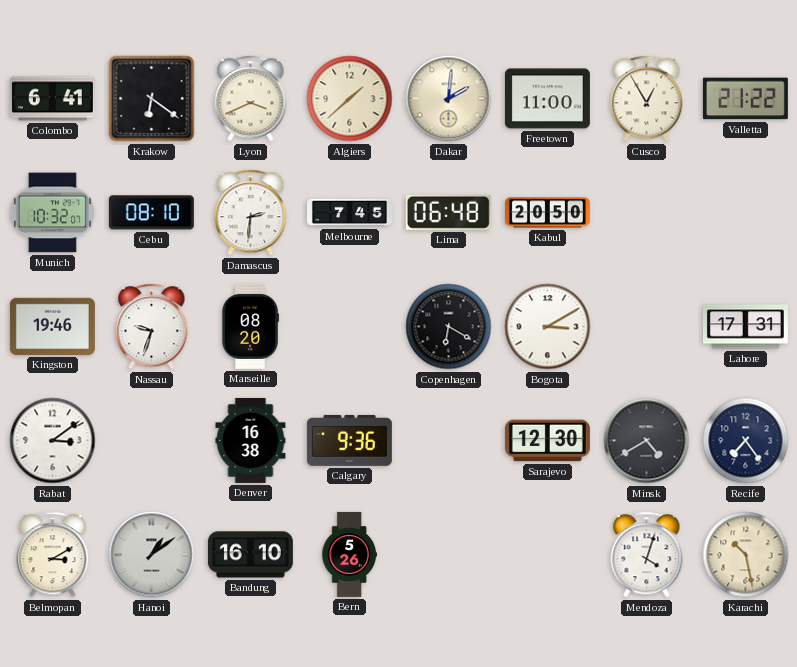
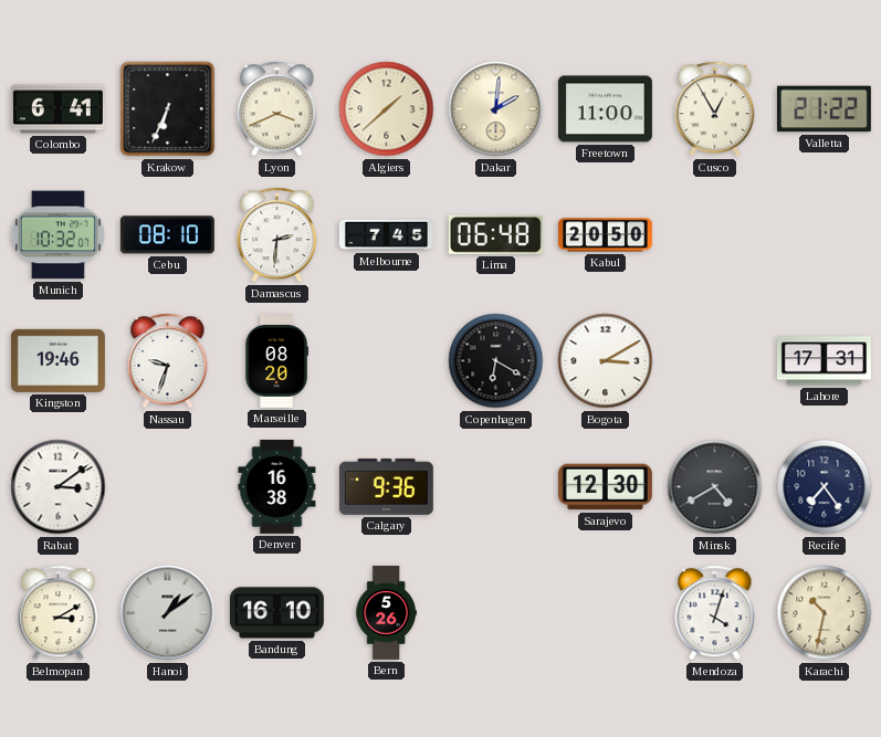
Krakow: 6:21 -> 6:34 (168, 109)
Karachi: 10:28 -> 10:32 (825, 613)
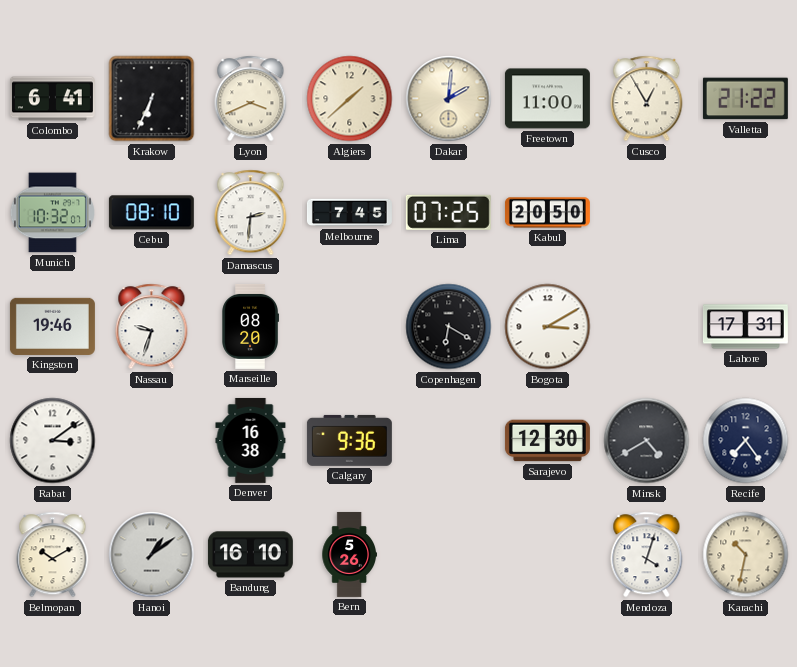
Lima: 06:48 -> 07:25 (448, 212)
Belmopan: 3:10 -> 10:10 (53, 555)
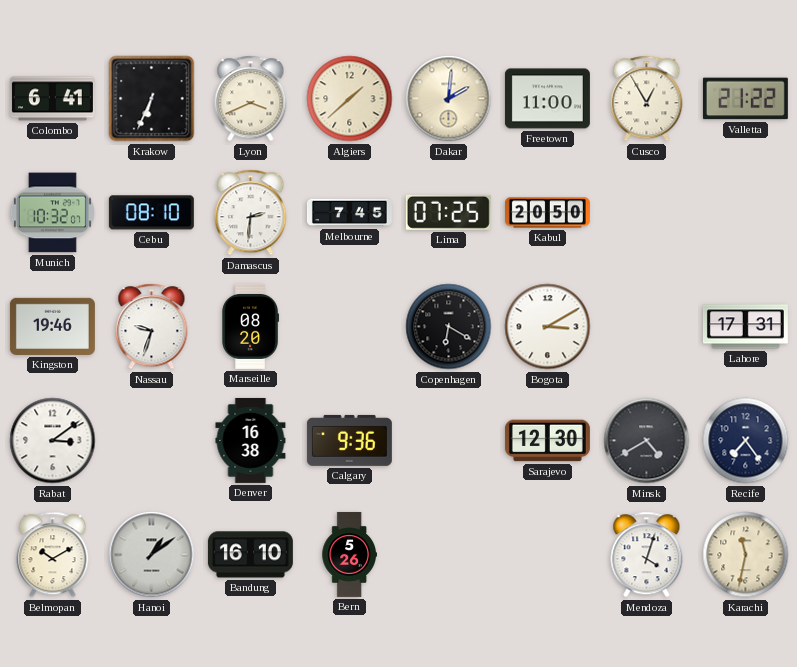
Karachi: 10:32 -> 11:32 (746, 555)
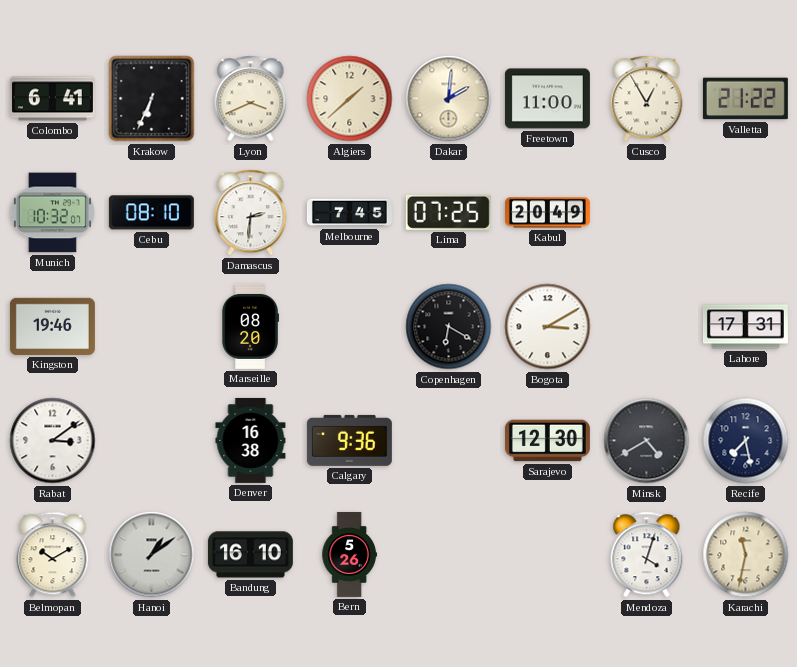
Kabul: 20:50 -> 20:49 (547, 213)
Nassau: 9:33 -> none (152, 327)
Recife: 7:24 -> 7:28 (746, 441)
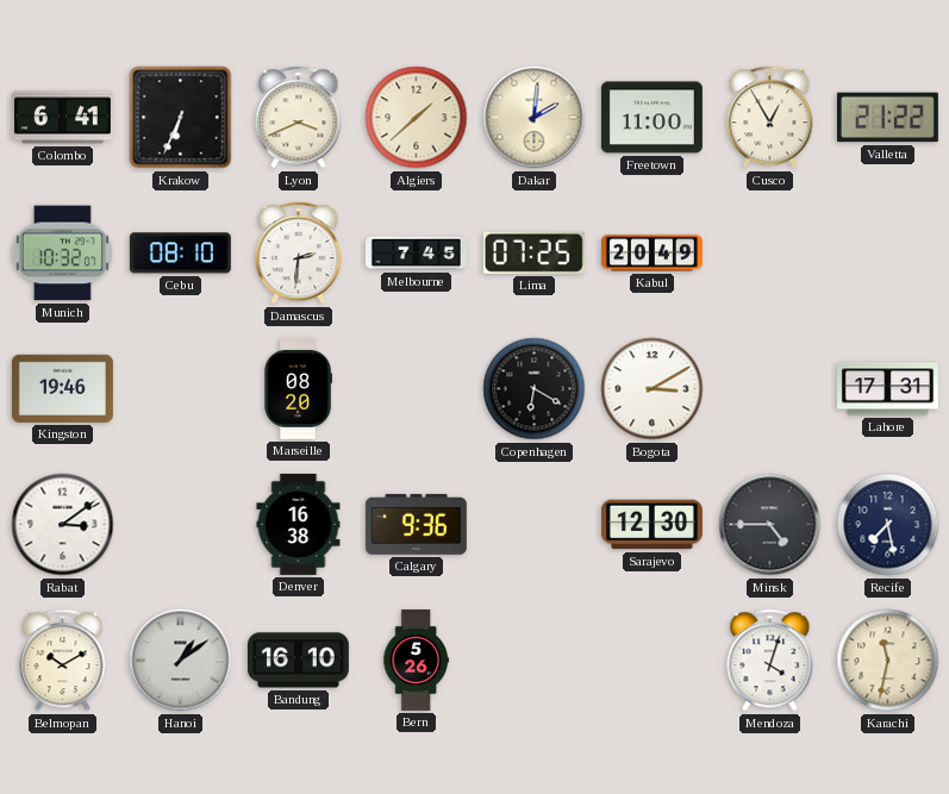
Minsk: 4:40 -> 4:45 (770, 525)
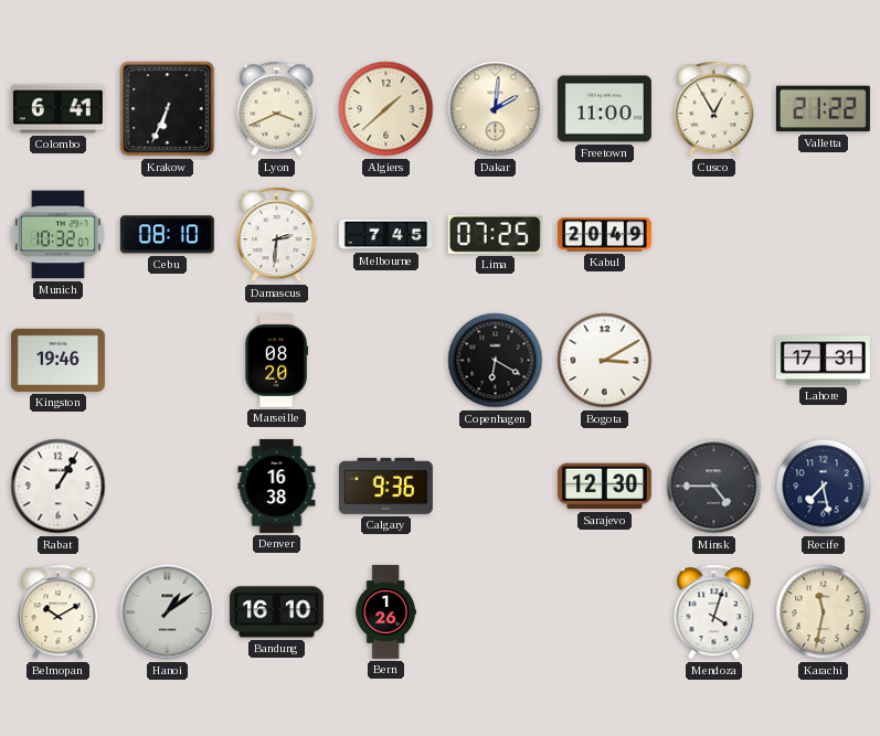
Rabat: 3:09 -> 1:05 (59, 487)
Bern: 5:26 -> 1:26 (385, 611)
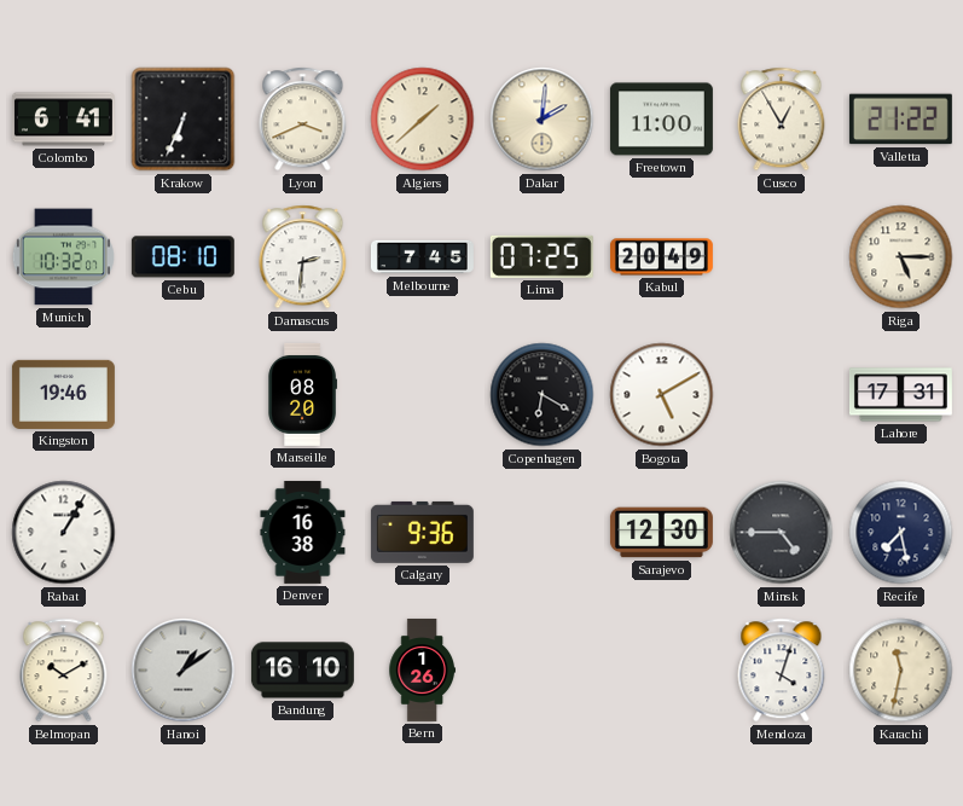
Riga: none -> 5:15 (901, 257)
Bogota: 3:10 -> 5:10 (662, 395)
